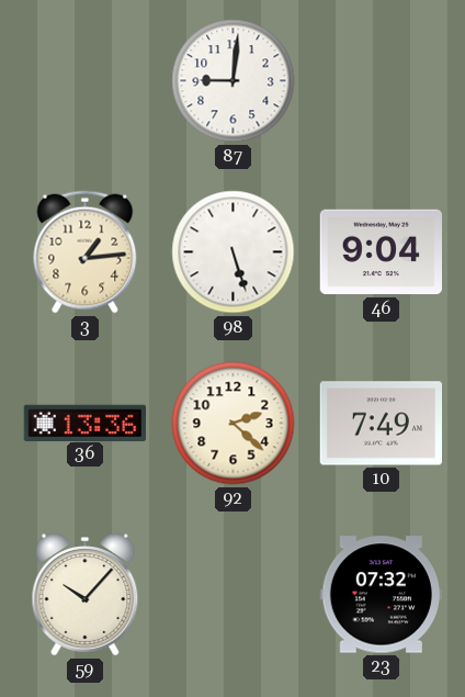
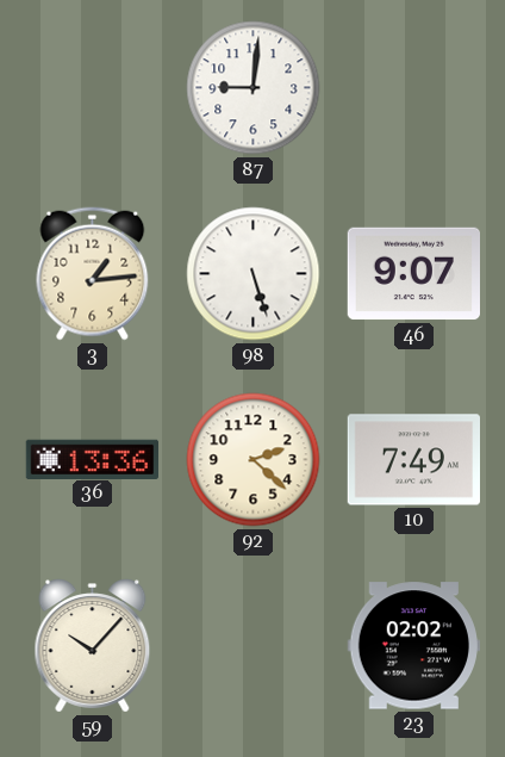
46: 9:04 -> 9:07 (413, 274)
23: 07:32 -> 02:02 (413, 646)
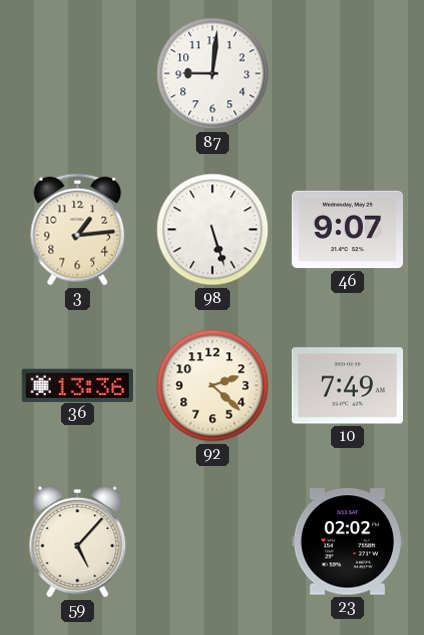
59: 10:07 -> 5:07 (78, 542)
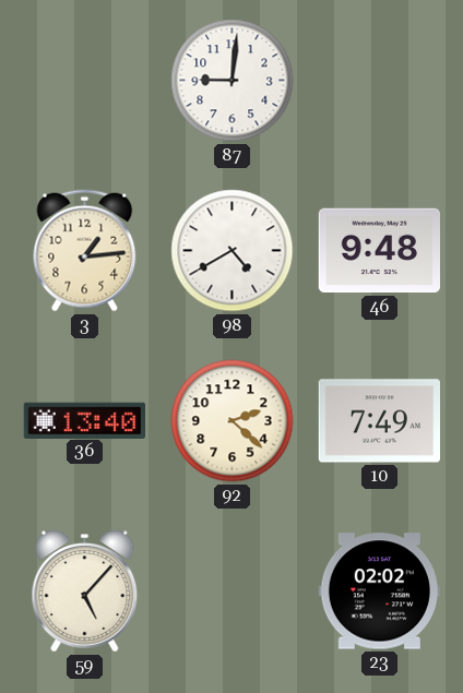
98: 5:27 -> 4:40 (233, 251)
46: 9:07 -> 9:48 (379, 251)
36: 13:36 -> 13:40 (84, 420)
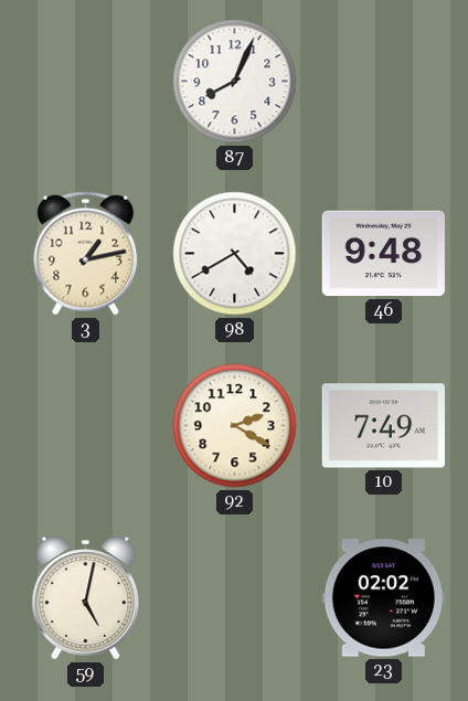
87: 9:01 -> 8:04 (235, 82)
3: 1:14 -> 1:13 (86, 254)
36: 13:40 -> none (84, 420)
92: 2:22 -> 2:20 (235, 426)
59: 5:07 -> 5:02 (86, 598)
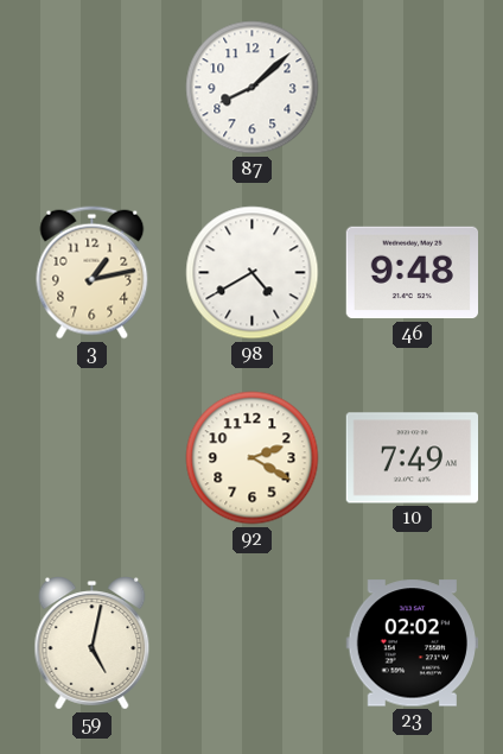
87: 8:04 -> 8:08 (253, 88)
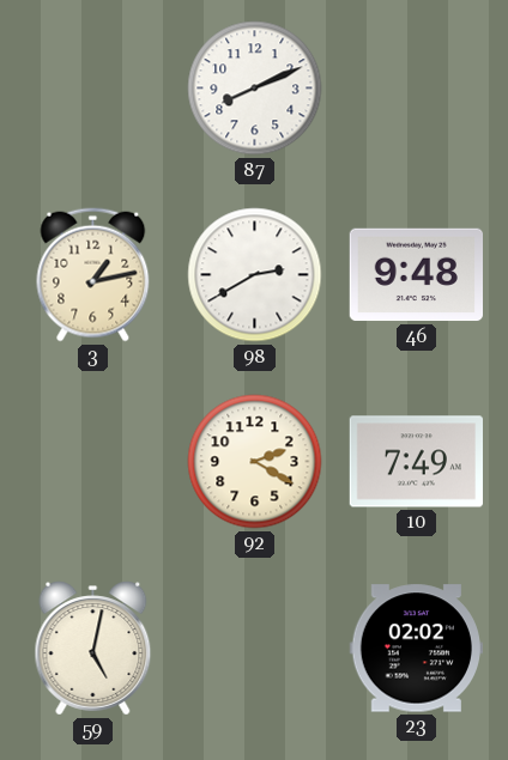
87: 8:08 -> 8:11 (255, 89)
98: 4:40 -> 2:40 (255, 275)
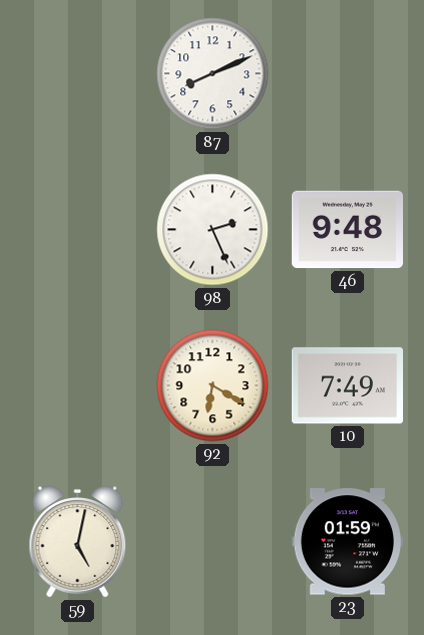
3: 1:13 -> none (93, 275)
98: 2:40 -> 2:26 (213, 230)
92: 2:20 -> 6:20 (213, 386)
23: 02:02 -> 01:59 (347, 542)
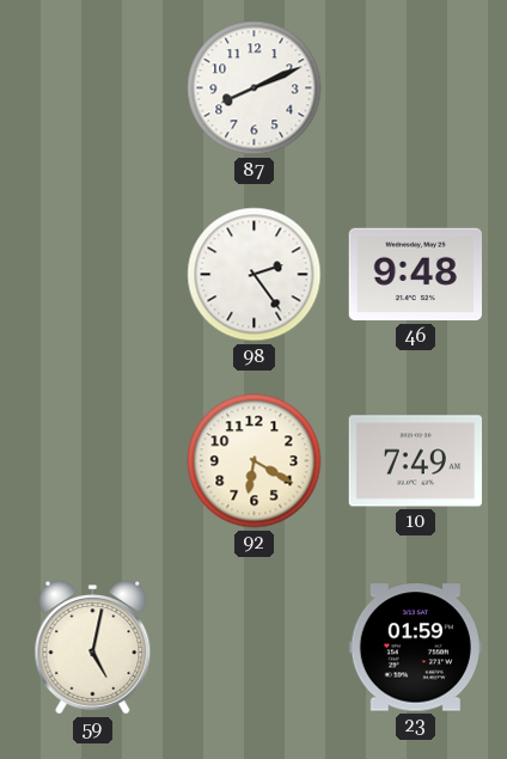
98: 2:26 -> 2:24 (255, 275)
